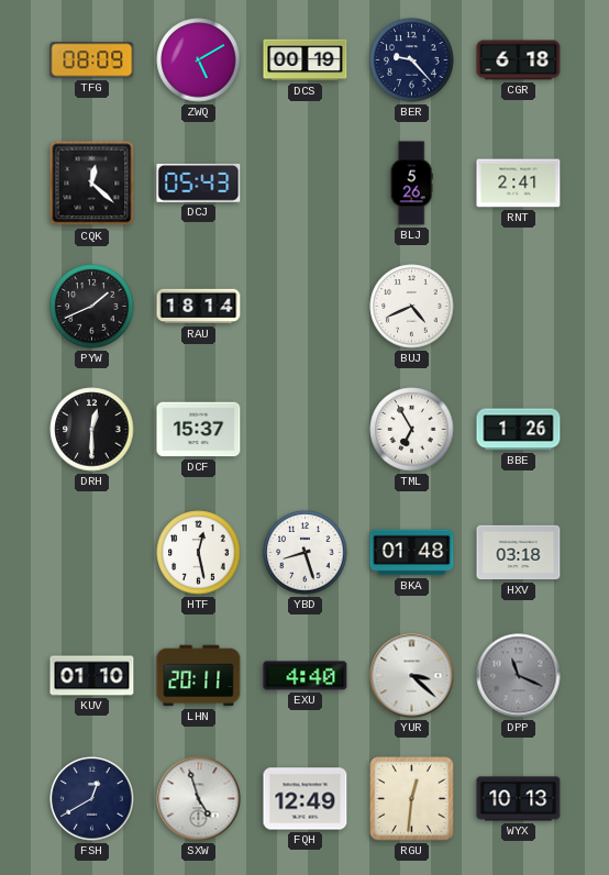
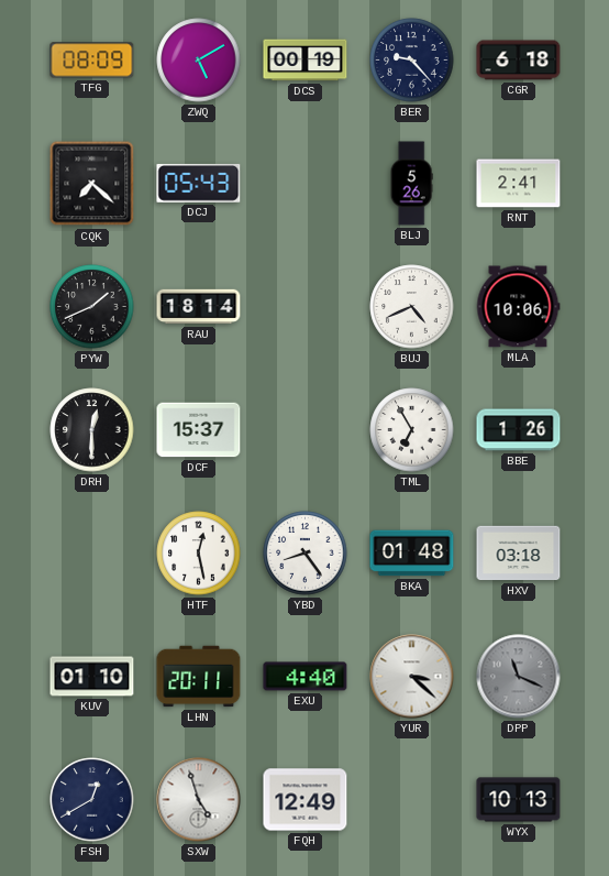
CQK: 12:22 -> 7:22 (92, 184)
MLA: none -> 10:06 (518, 307)
YBD: 8:27 -> 8:24 (306, 554)
RGU: 12:31 -> none (412, 799)
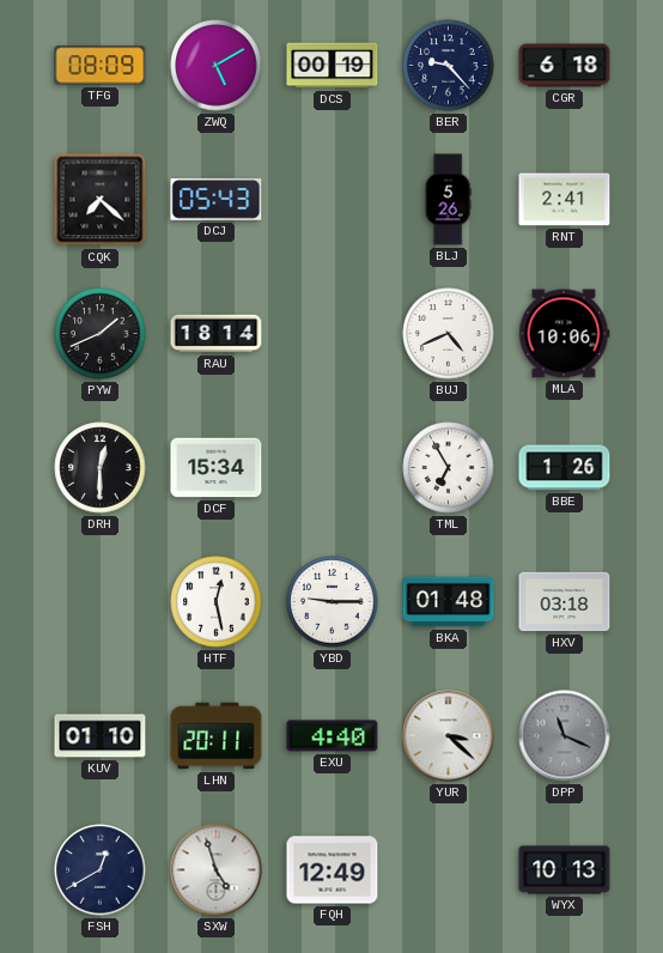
DCF: 15:37 -> 15:34 (217, 468)
YBD: 8:24 -> 9:15 (333, 602)
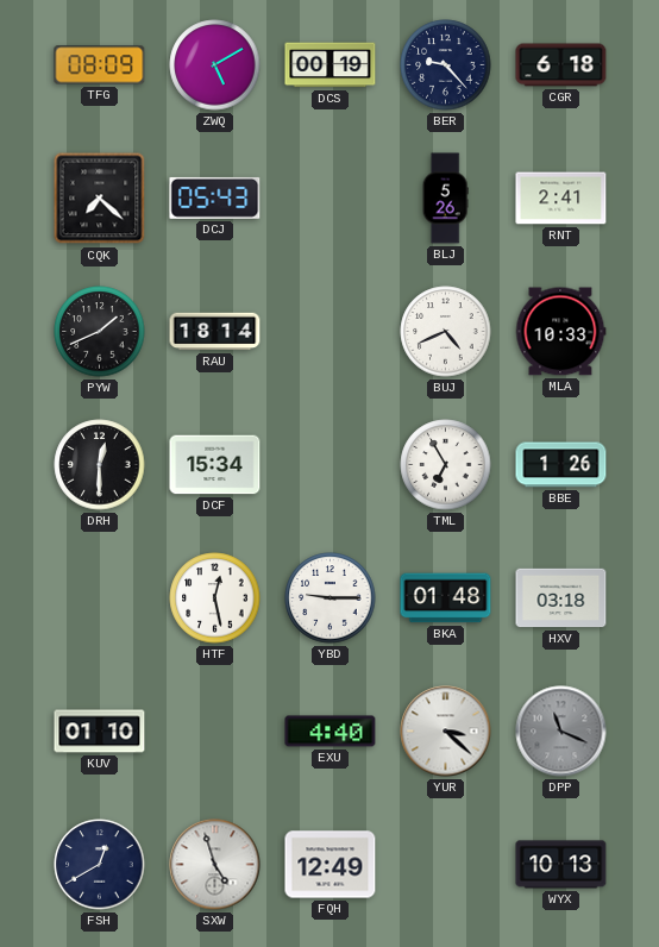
MLA: 10:06 -> 10:33 (560, 332)
LHN: 20:11 -> none (217, 736)
